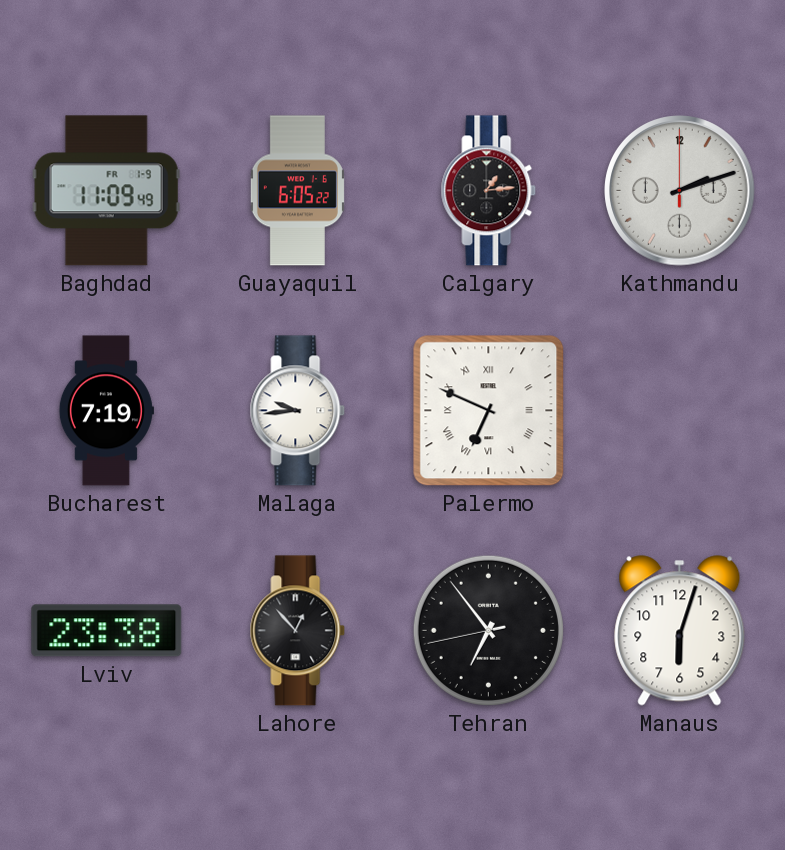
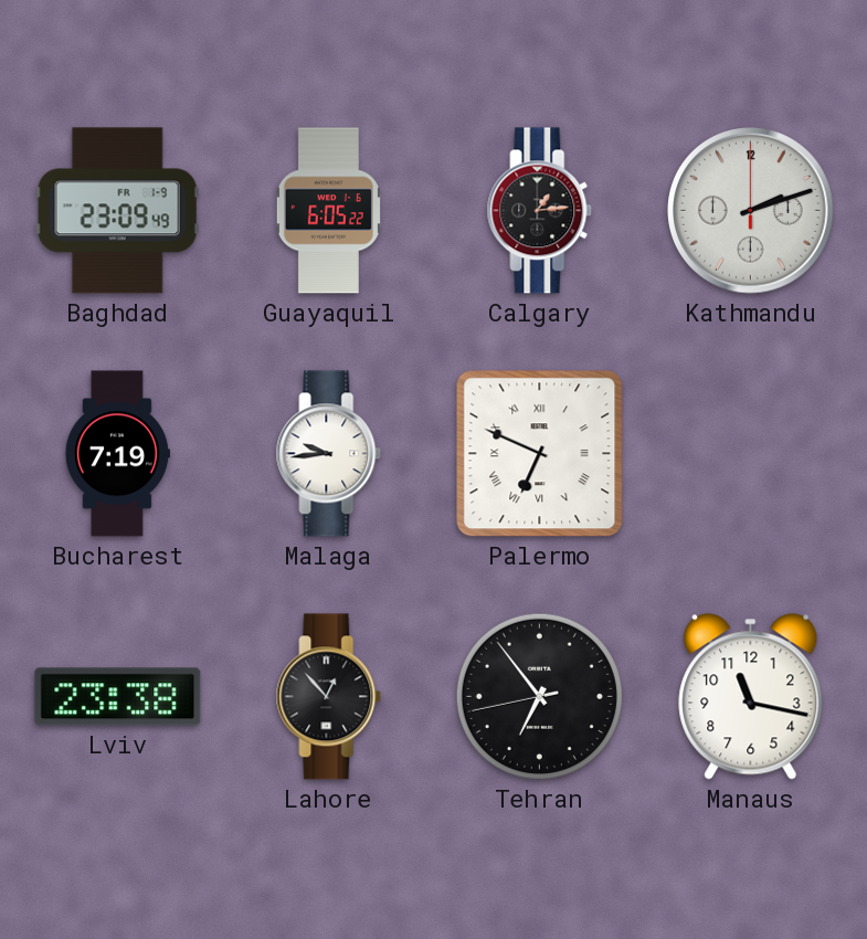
Baghdad: 11:09 -> 23:09 (117, 211)
Manaus: 6:03 -> 11:17 (751, 697)
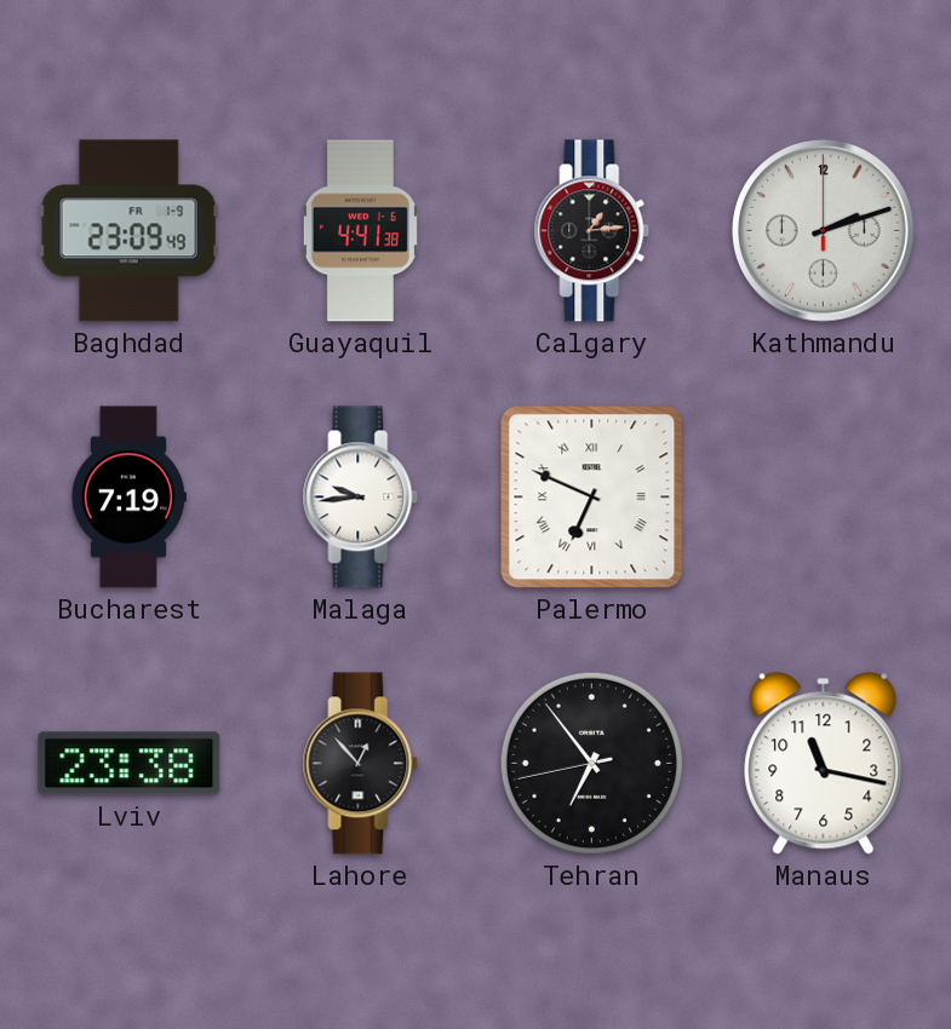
Guayaquil: 6:05 -> 4:41 (360, 231)
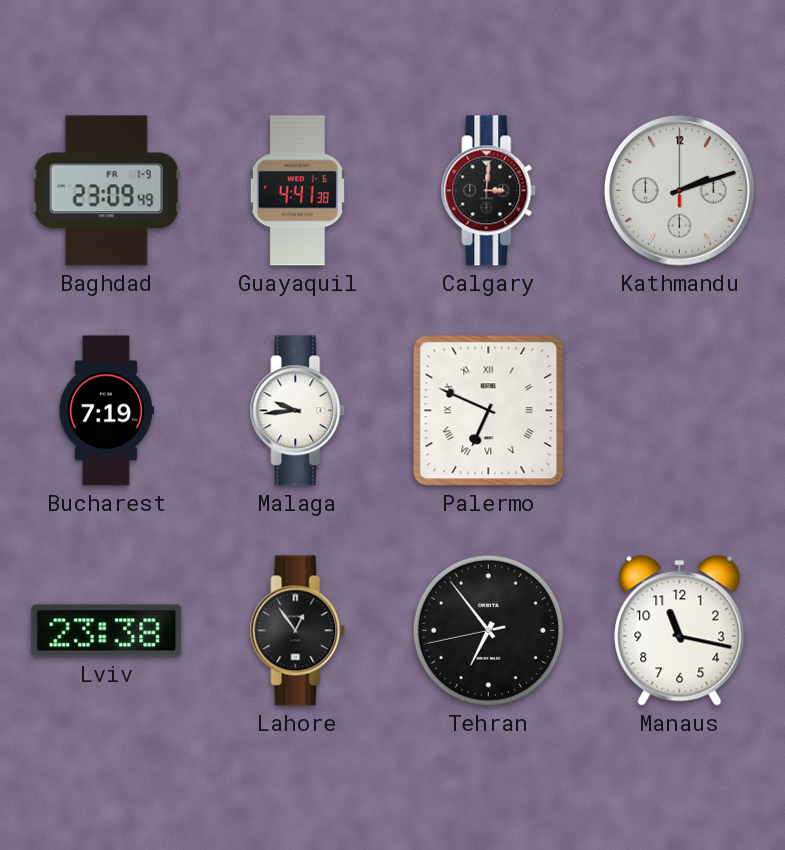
Calgary: 1:14 -> 3:01 (489, 191)
Lahore: 12:53 -> 12:54 (298, 631)
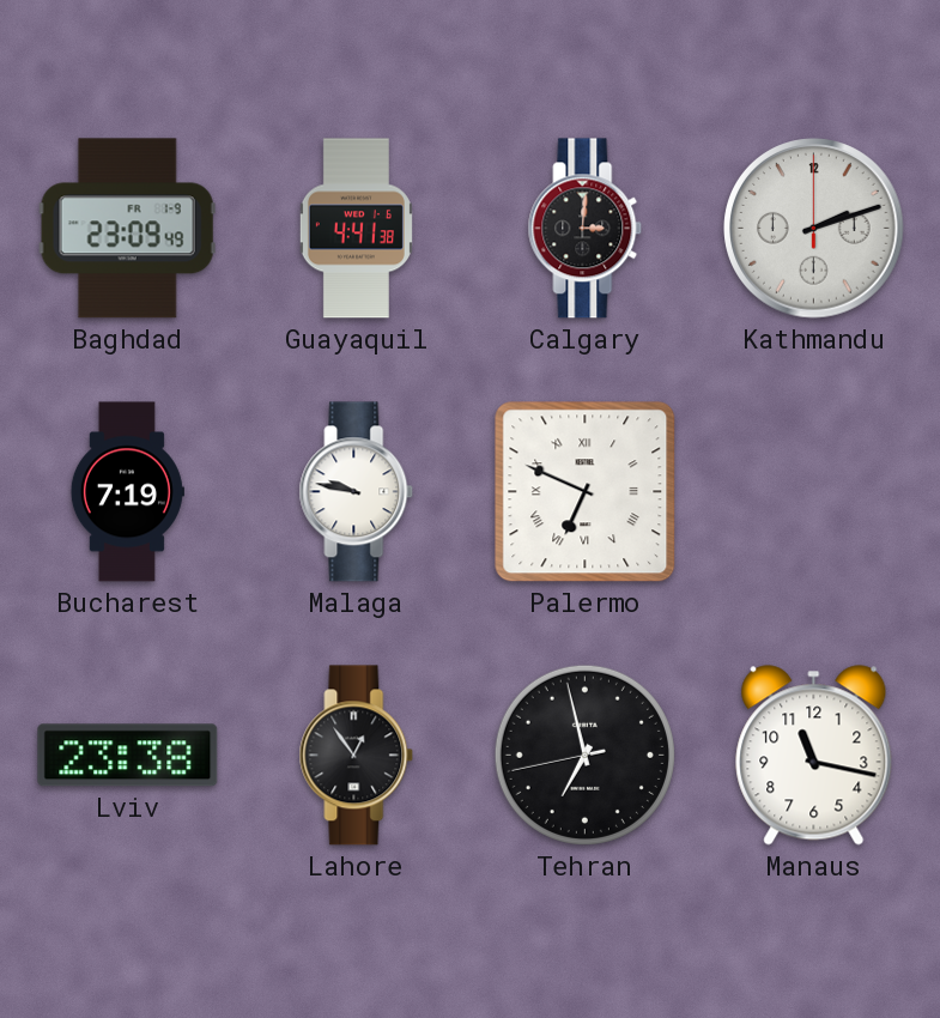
Malaga: 9:44 -> 9:47 (357, 492)
Tehran: 6:53 -> 6:57 (584, 755)
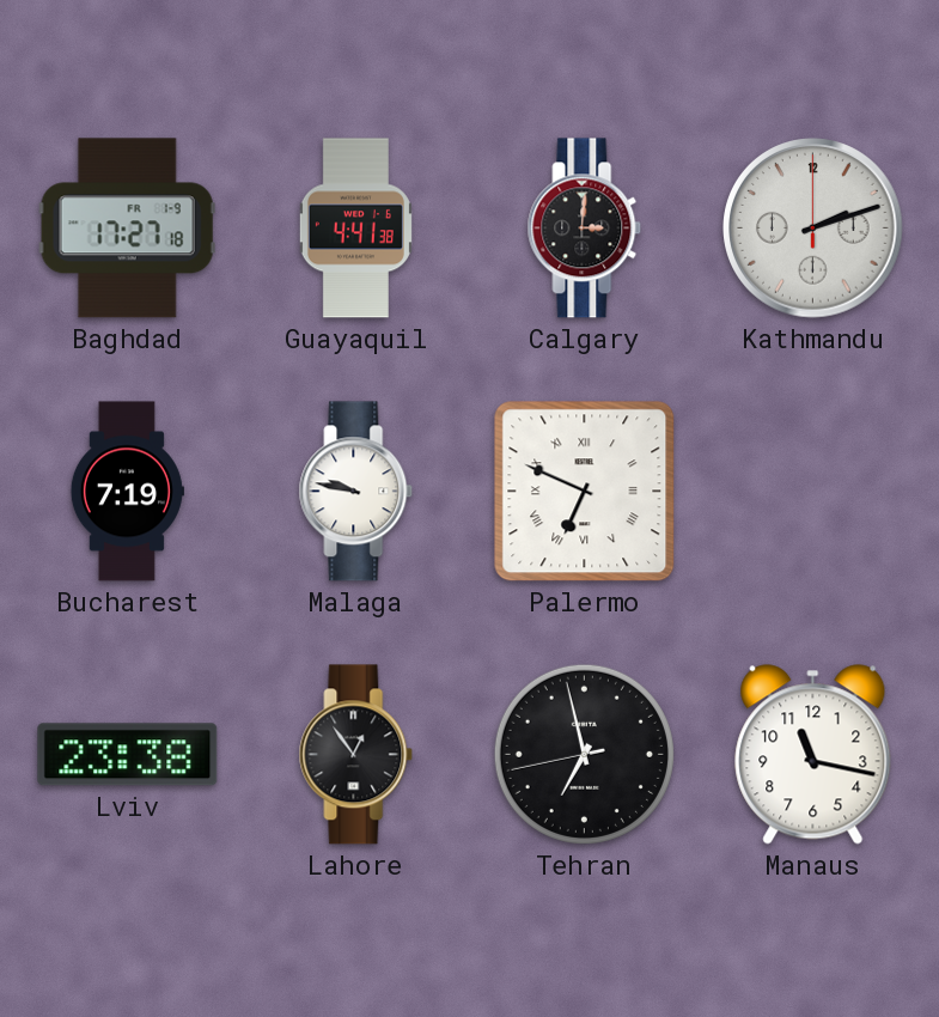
Baghdad: 23:09 -> 17:27 (127, 229)
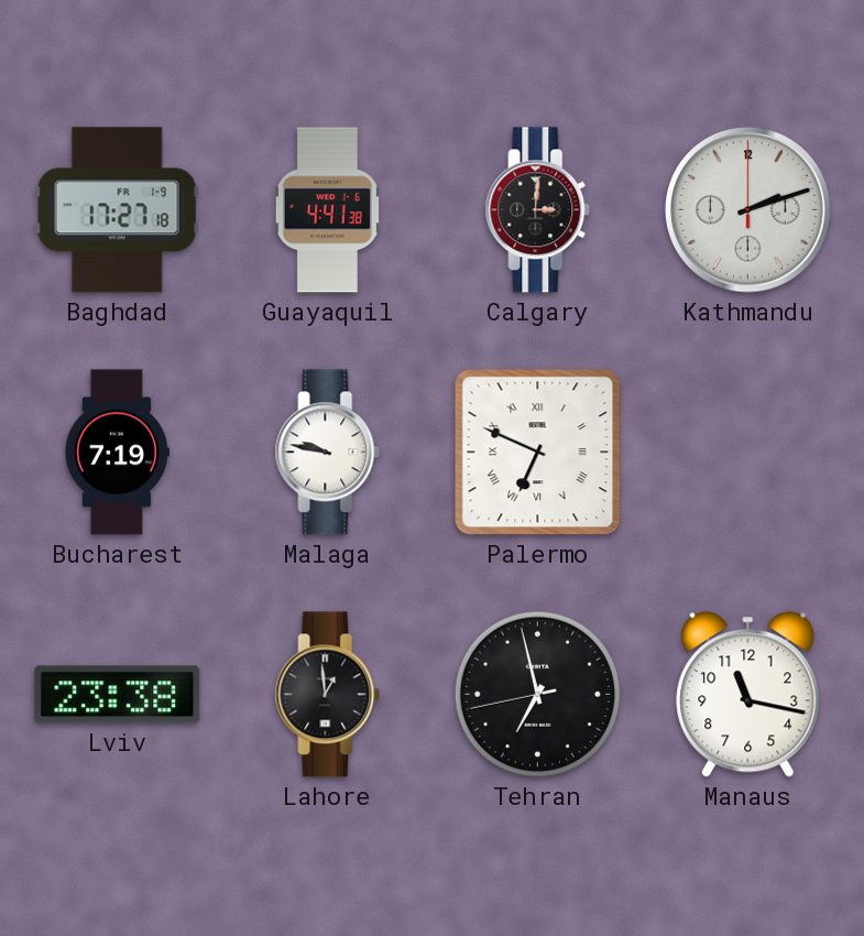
Lahore: 12:54 -> 12:59 (328, 695)
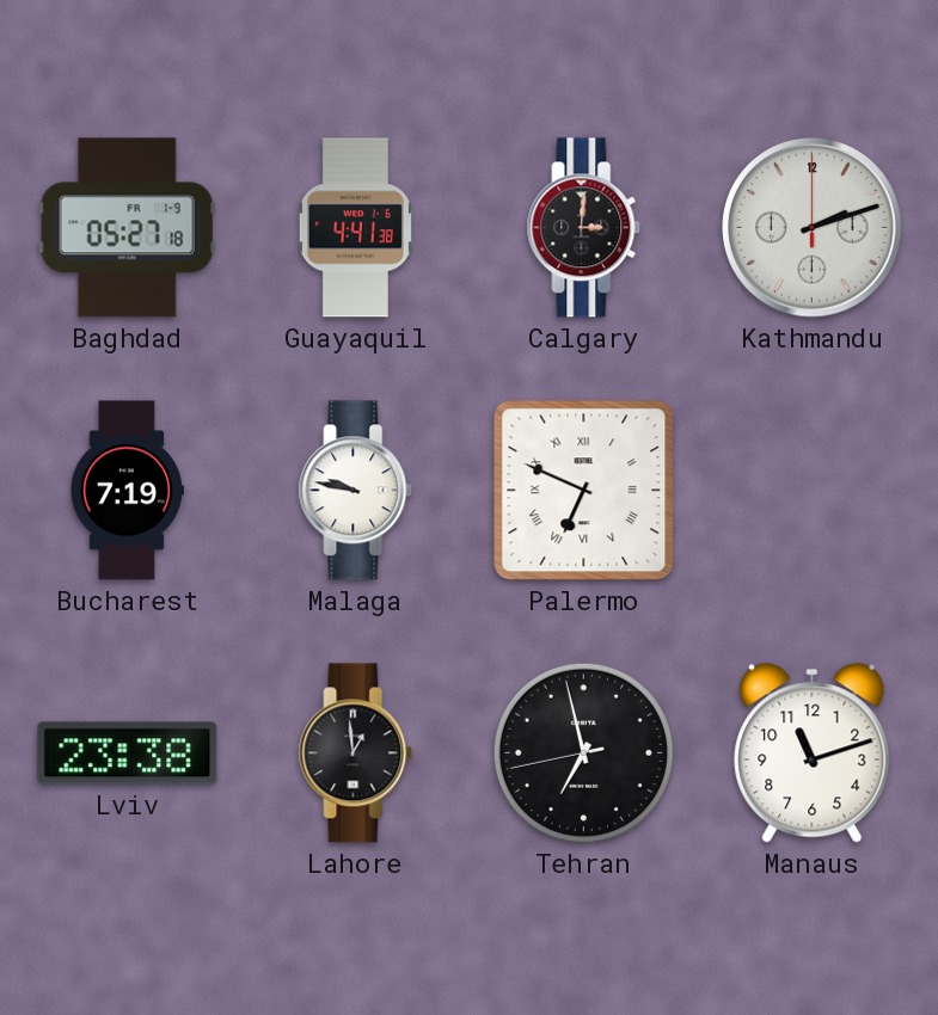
Baghdad: 17:27 -> 05:27 (127, 228)
Manaus: 11:17 -> 11:12 (813, 753)
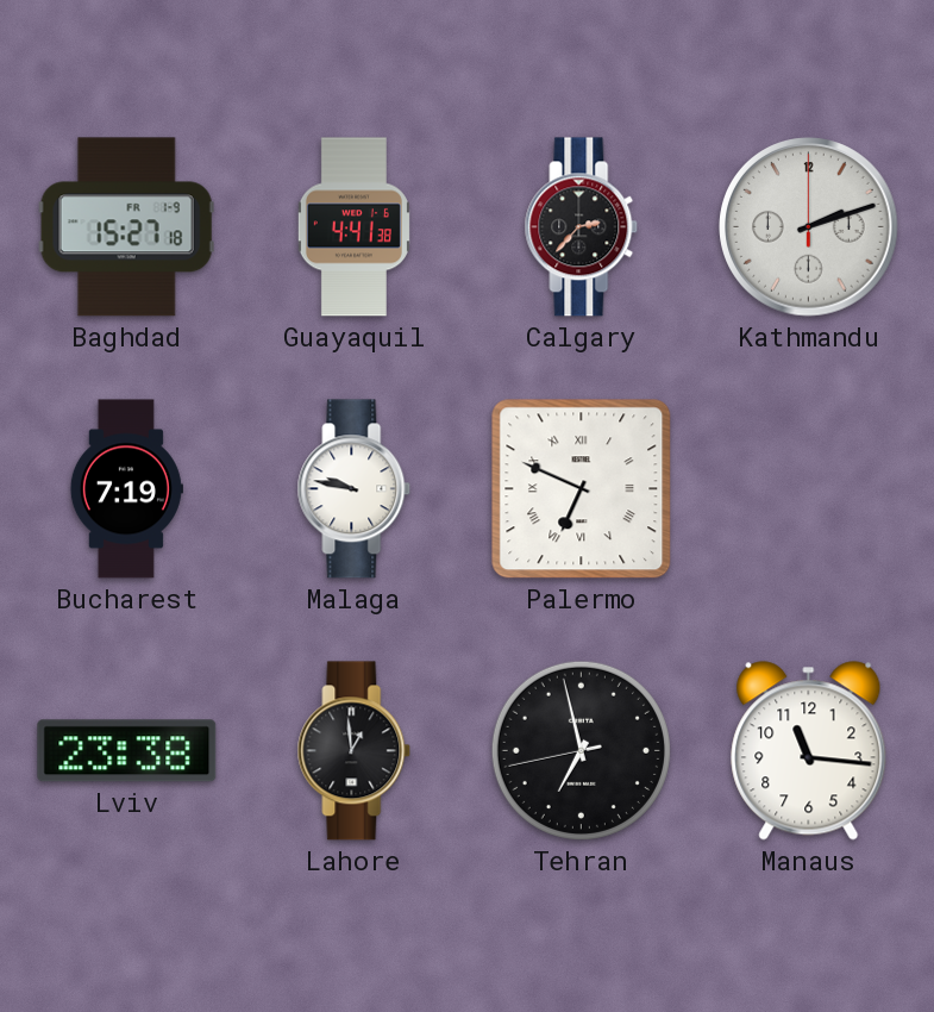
Baghdad: 05:27 -> 15:27 (126, 227)
Calgary: 3:01 -> 2:37 (582, 227)
Manaus: 11:12 -> 11:16 (809, 751)
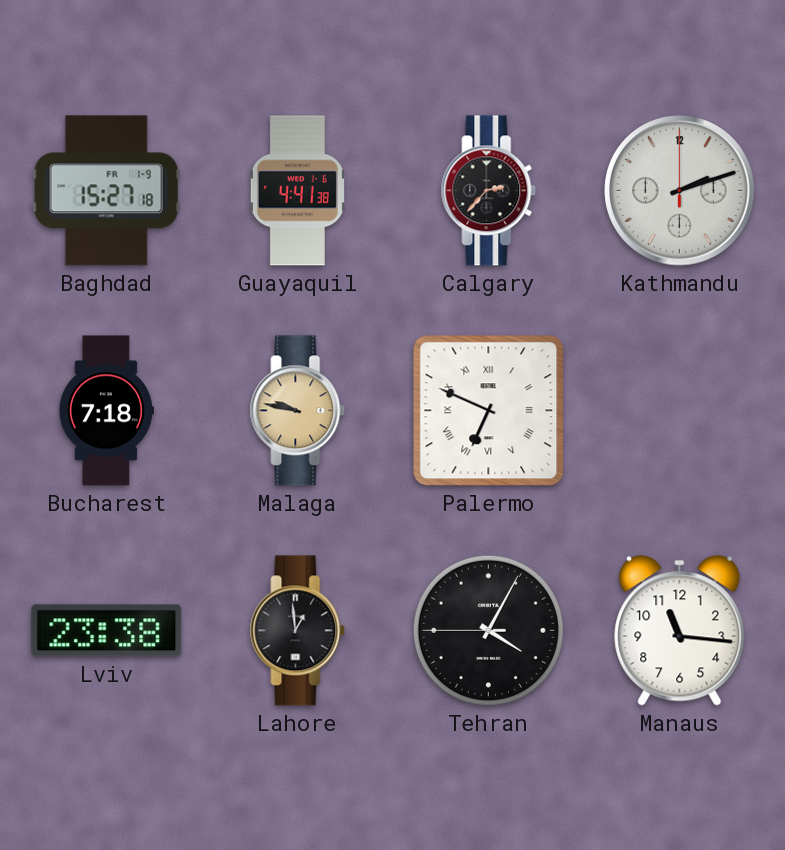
Bucharest: 7:19 -> 7:18 (106, 411)
Malaga dial: white -> champagne (298, 411)
Tehran: 6:57 -> 4:04 (488, 630)
